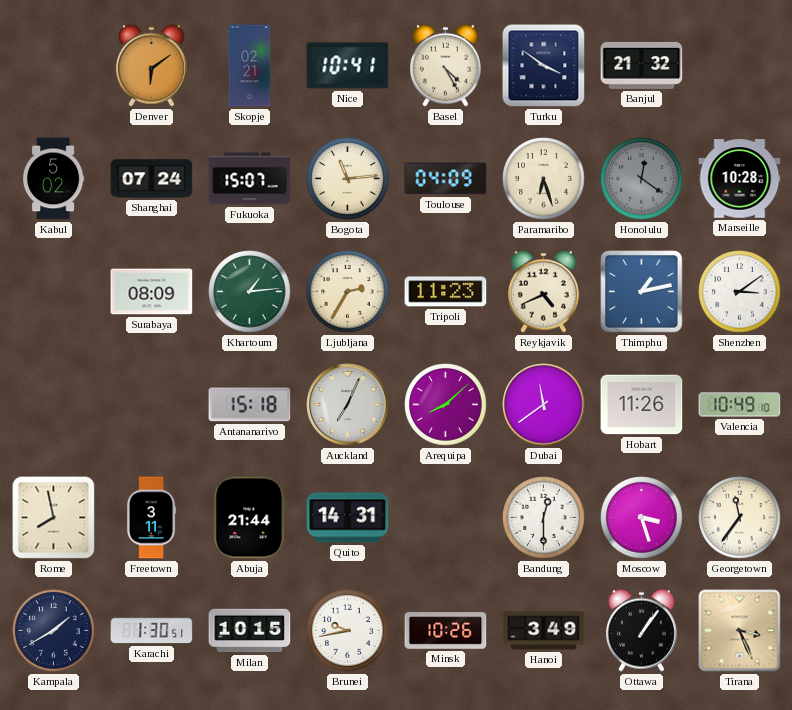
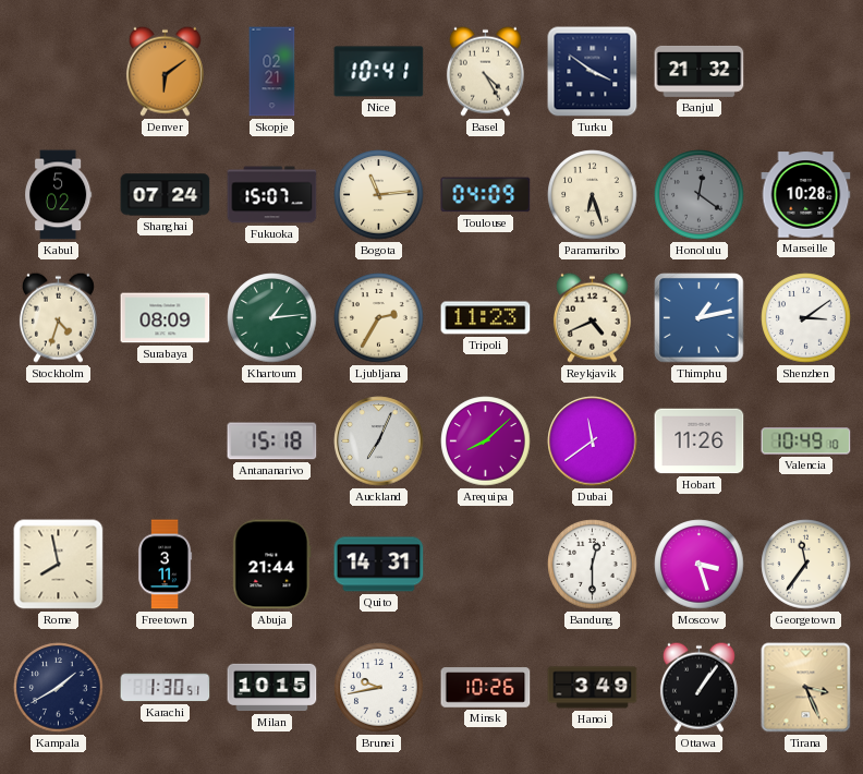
Stockholm: none -> 4:33 (58, 317)
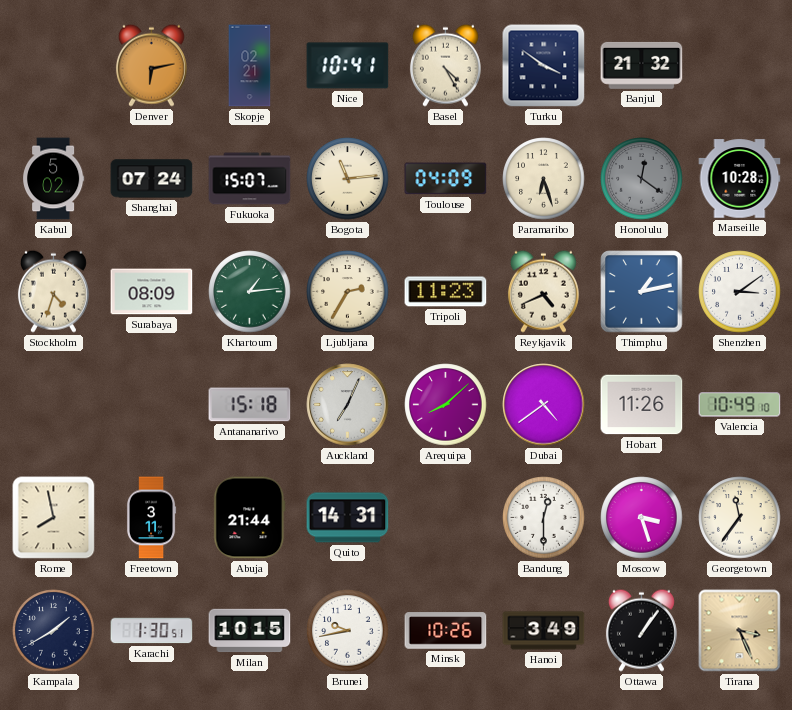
Denver: 6:09 -> 6:13 (151, 65)
Dubai: 11:39 -> 4:39 (544, 405)
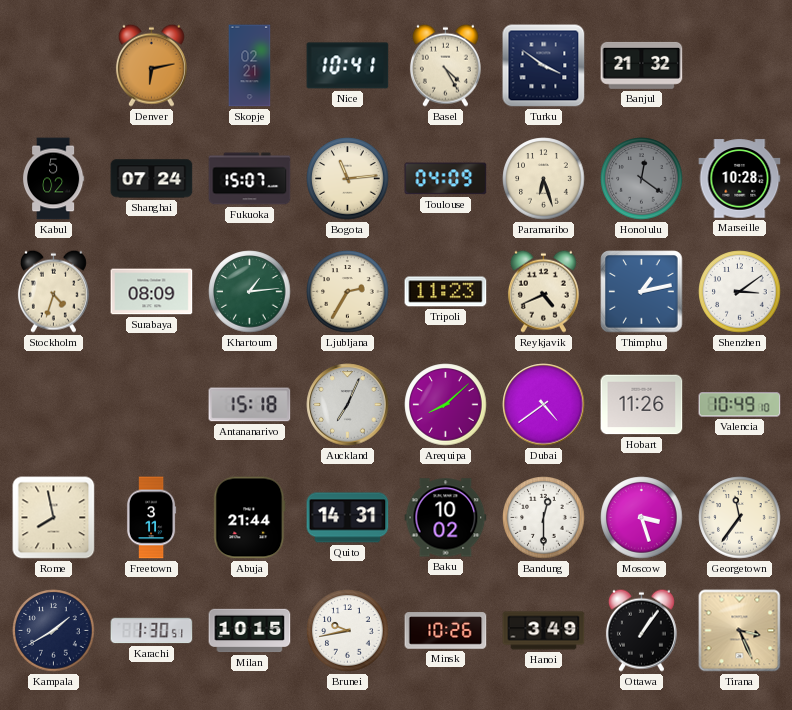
Baku: none -> 10:02 (446, 518)
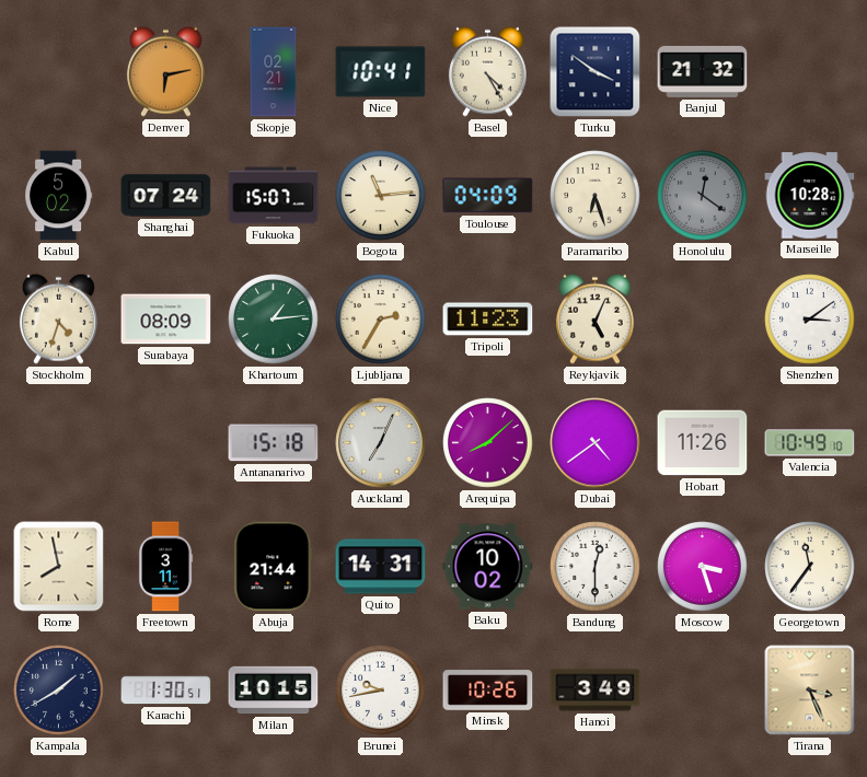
Reykjavik: 4:41 -> 5:04 (594, 318)
Thimphu: 1:13 -> none (642, 292)
Ottawa: 1:06 -> none (641, 630)
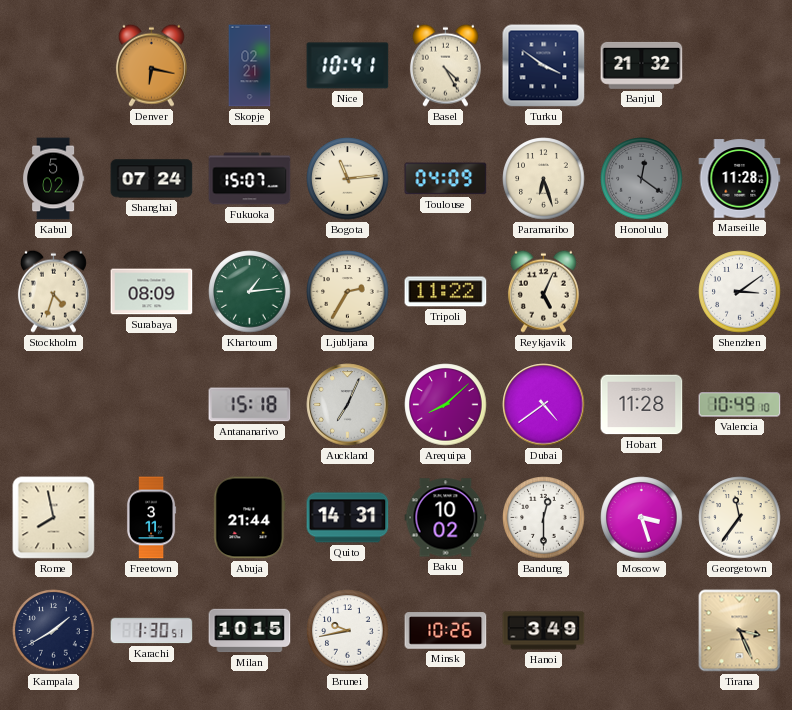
Denver: 6:13 -> 6:17 (151, 65)
Marseille: 10:28 -> 11:28 (740, 179)
Tripoli: 11:23 -> 11:22 (446, 292)
Hobart: 11:26 -> 11:28 (642, 405)
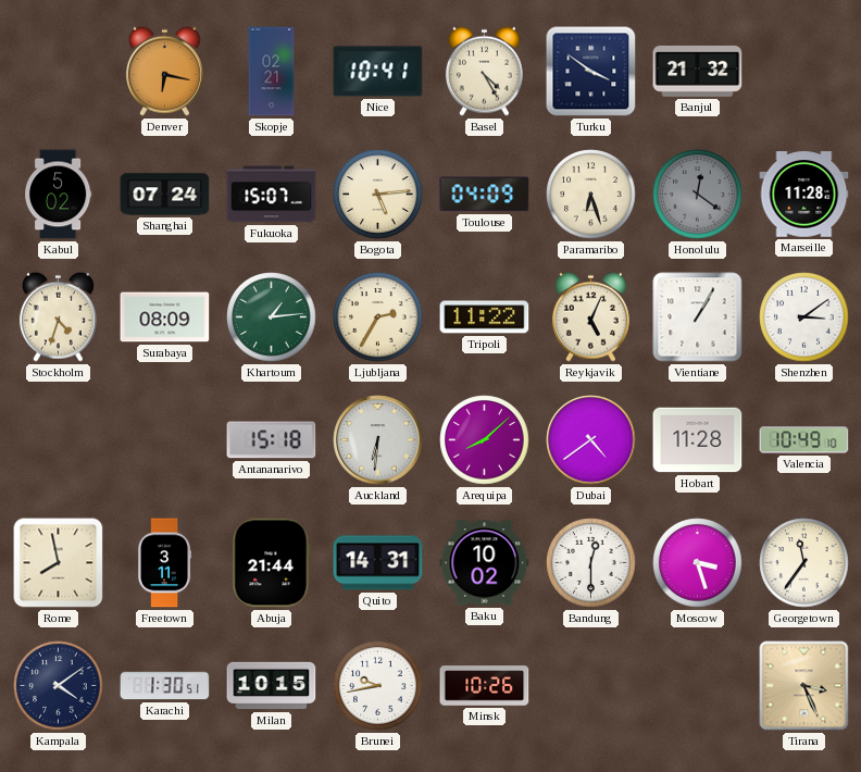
Bogota: 11:14 -> 5:14 (378, 195)
Vientiane: none -> 1:05 (698, 317)
Auckland: 7:04 -> 6:31 (378, 440)
Kampala: 1:40 -> 4:09 (59, 686)
Hanoi: 3:49 -> none (544, 631)
